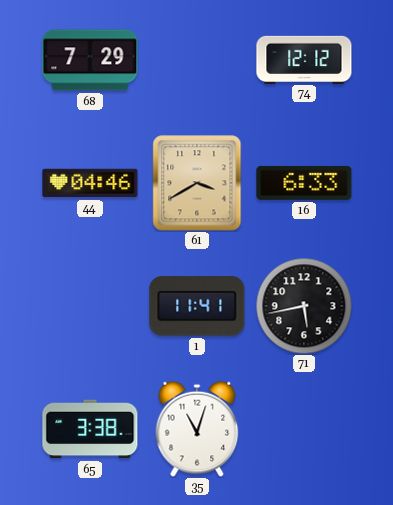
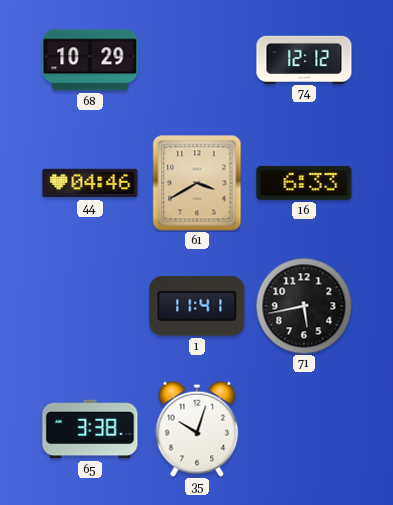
68: 7:29 -> 10:29 (90, 60)
35: 11:03 -> 10:03 (197, 429)
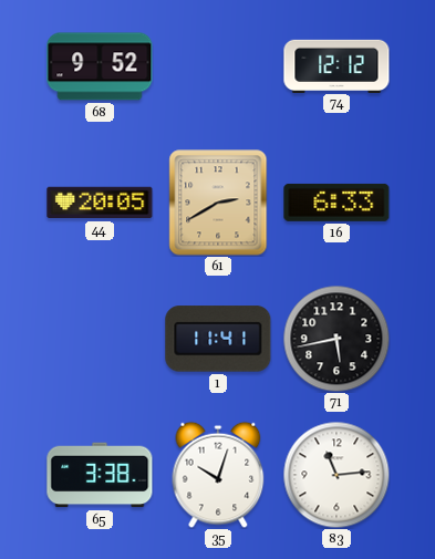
68: 10:29 -> 9:52 (100, 66)
44: 04:46 -> 20:05 (100, 203)
61: 3:40 -> 2:40 (218, 203)
83: none -> 11:14 (336, 475)
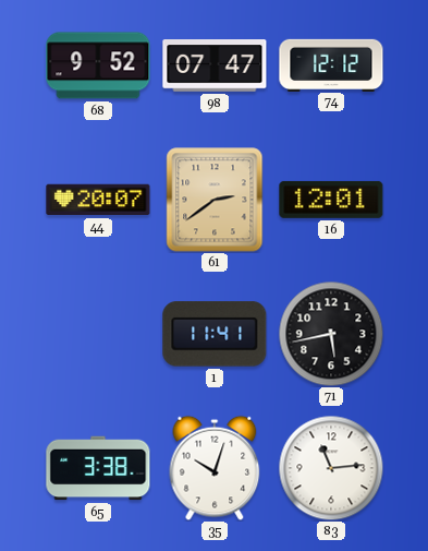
98: none -> 07:47 (215, 67)
44: 20:05 -> 20:07 (98, 200)
61: 2:40 -> 2:39 (215, 200)
16: 6:33 -> 12:01 (331, 200)
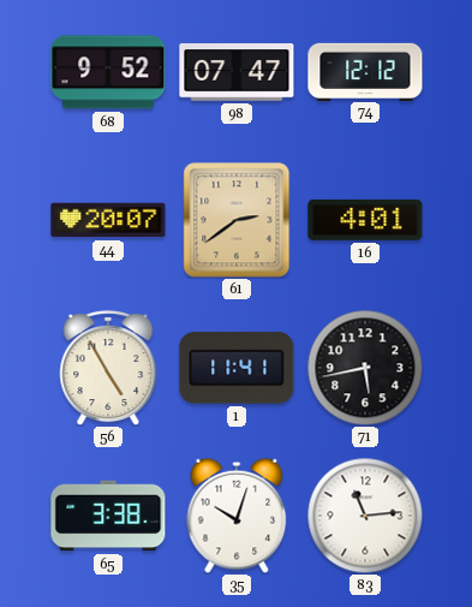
16: 12:01 -> 4:01 (365, 220)
56: none -> 4:55 (108, 368)
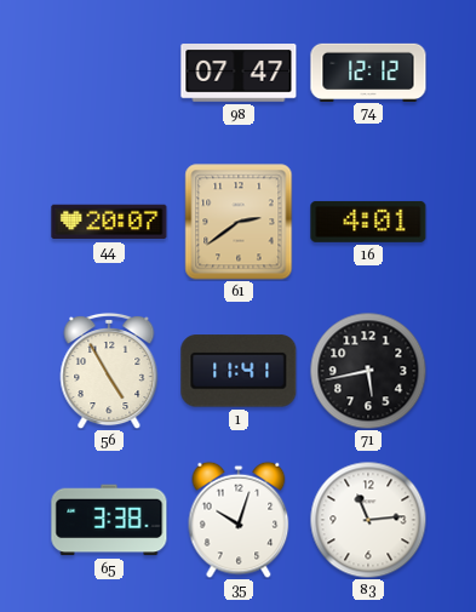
68: 9:52 -> none (108, 72)
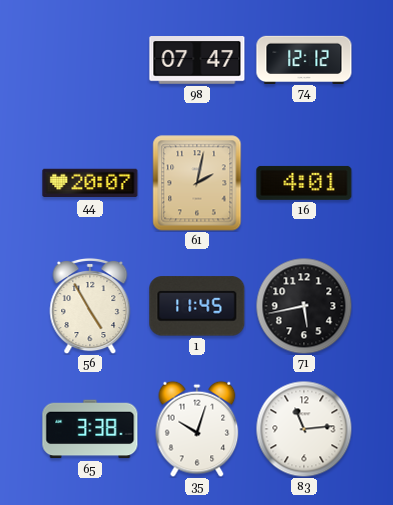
61: 2:39 -> 2:02 (197, 183)
1: 11:41 -> 11:45 (197, 306)
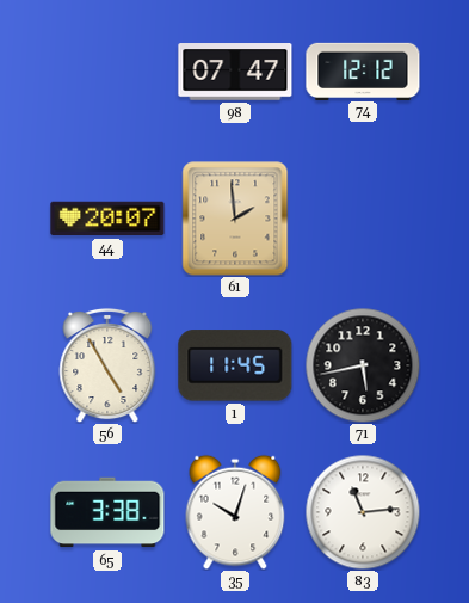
61: 2:02 -> 1:59 (235, 219)
16: 4:01 -> none (304, 183)
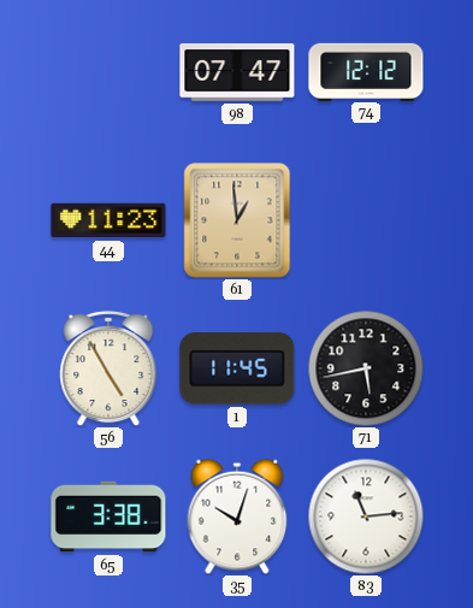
44: 20:07 -> 11:23 (108, 220)
61: 1:59 -> 12:59 (237, 220)
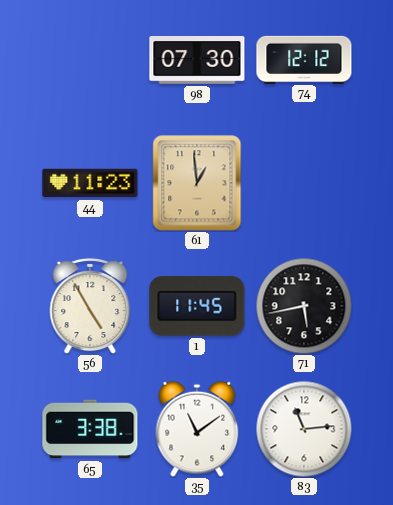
98: 07:47 -> 07:30 (197, 61)
35: 10:03 -> 11:09 (197, 429)
